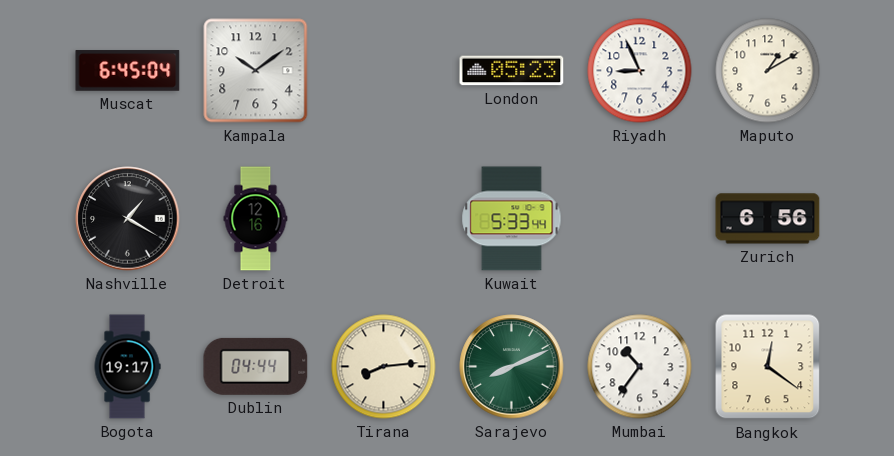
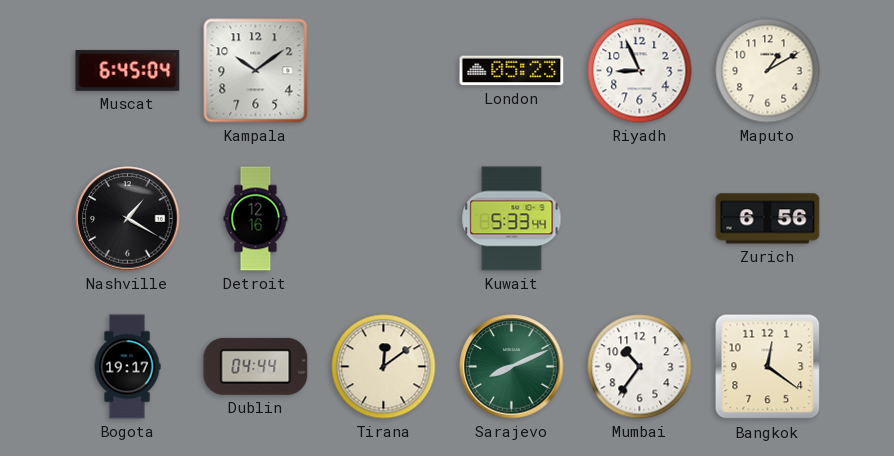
Tirana: 8:14 -> 12:09 (384, 367)
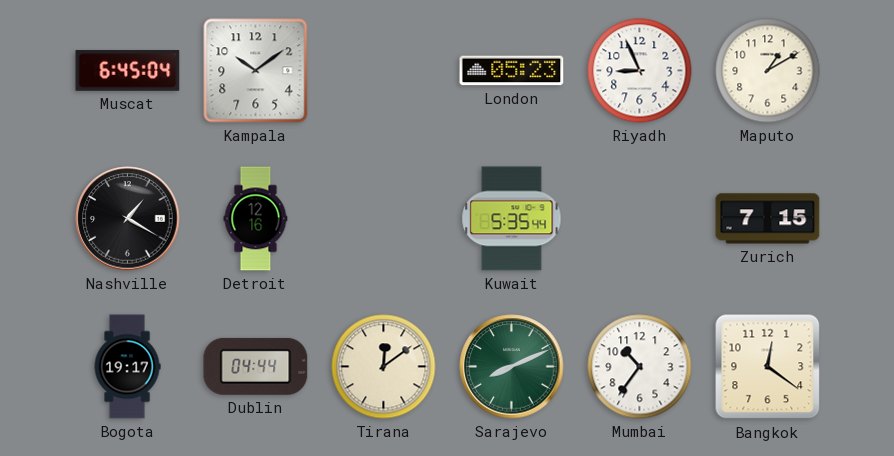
Kuwait: 5:33 -> 5:35 (512, 219)
Zurich: 6:56 -> 7:15 (768, 219)
